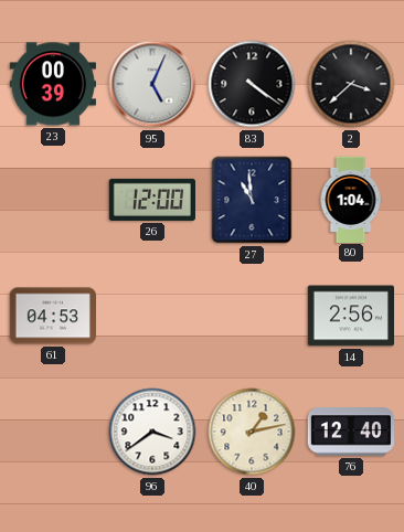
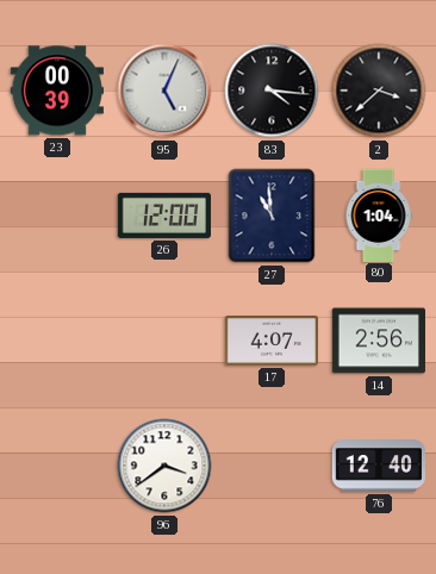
83: 4:21 -> 4:16 (272, 91)
61: 04:53 -> none (52, 316)
17: none -> 4:07 (270, 342)
40: 1:13 -> none (252, 432)
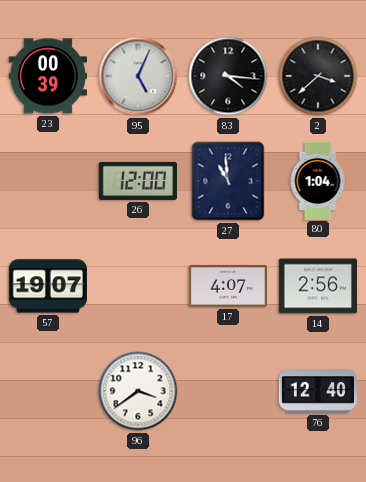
57: none -> 19:07 (47, 286)
